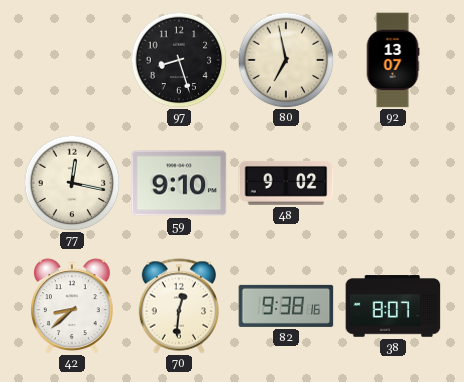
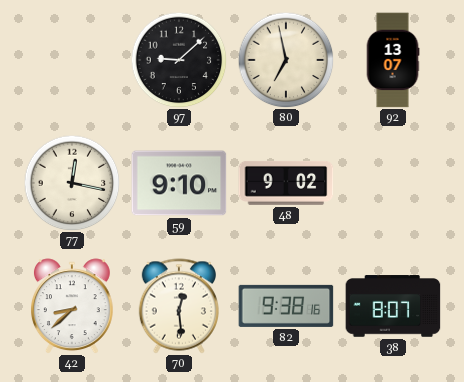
97: 8:27 -> 9:08 (179, 60)
70: 12:31 -> 12:29 (178, 306)
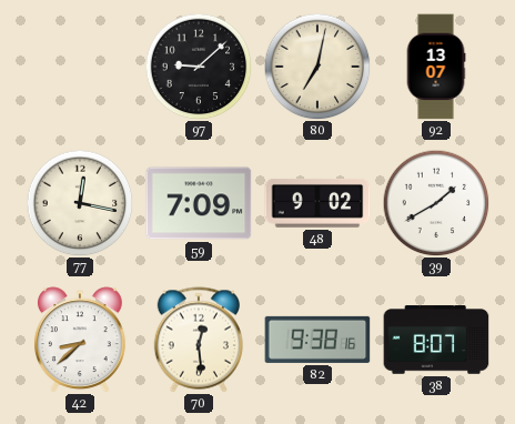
80: 6:58 -> 7:02 (317, 67)
59: 9:10 -> 7:09 (199, 203)
39: none -> 1:40 (436, 203)
